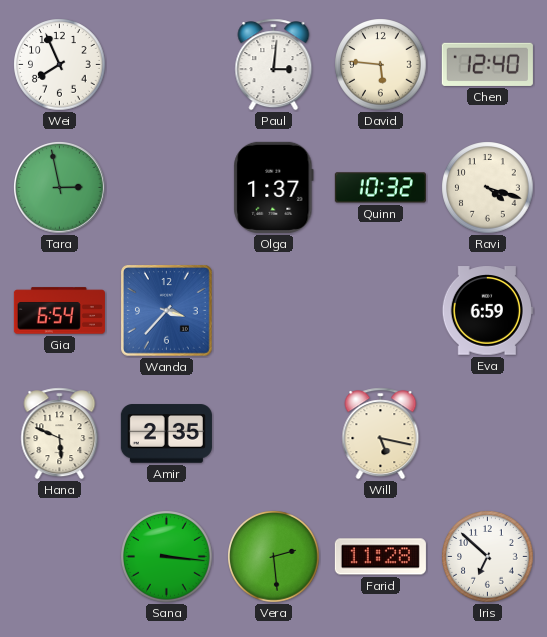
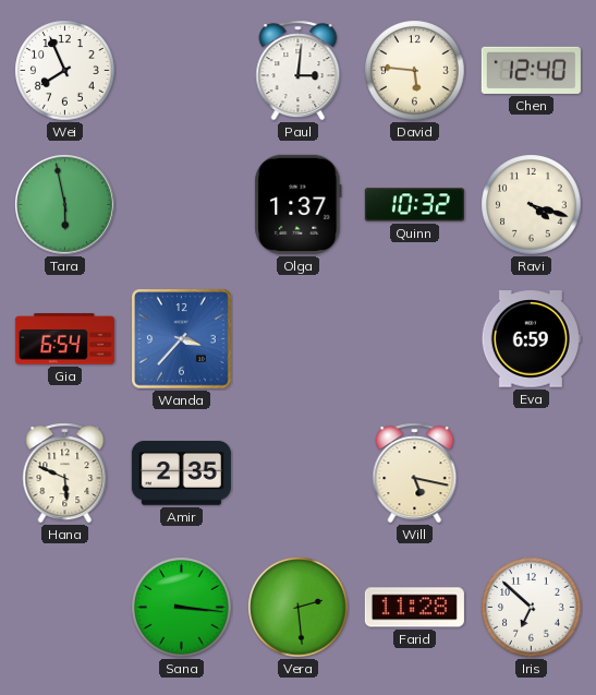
Tara: 2:58 -> 5:58 (65, 205)
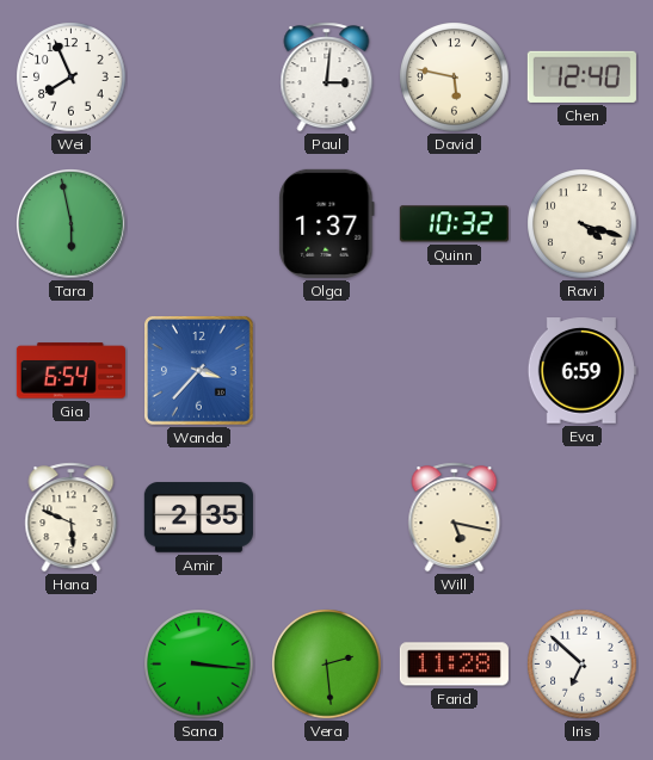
David: 5:46 -> 5:47 (455, 78)
